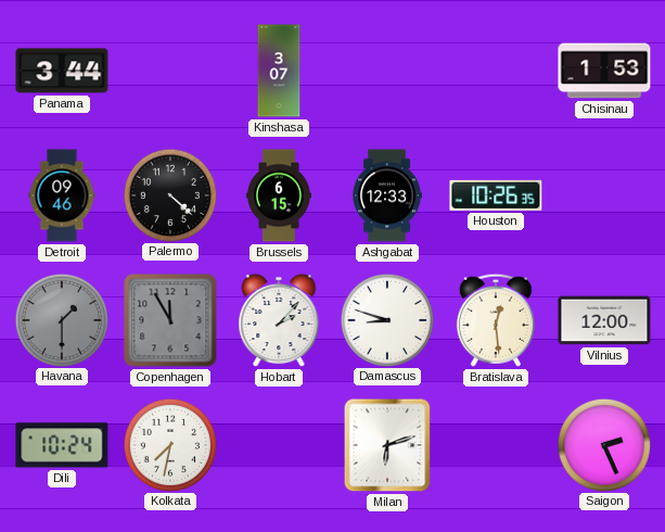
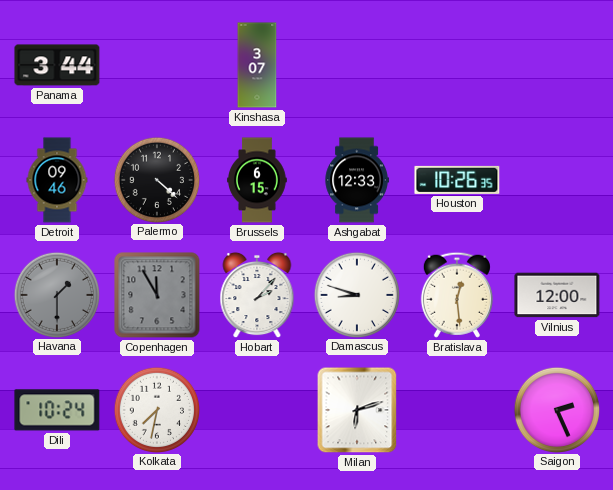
Chisinau: 1:53 -> none (604, 71)
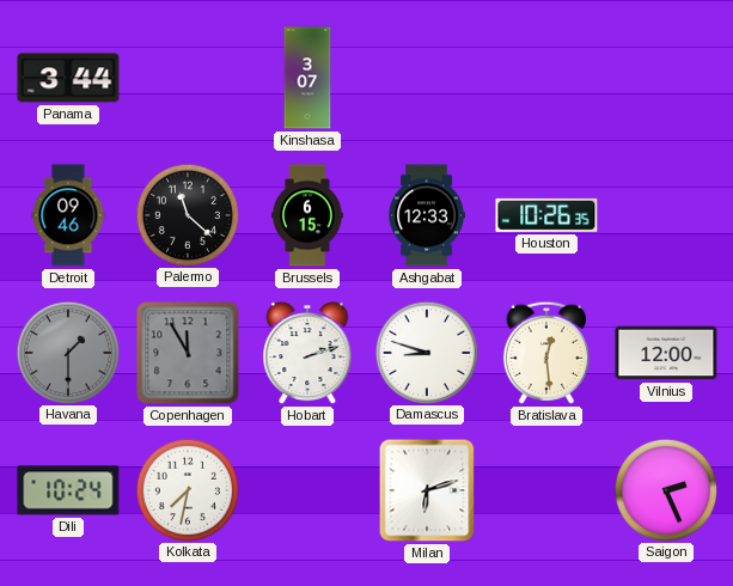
Palermo: 4:22 -> 11:22 (187, 214)
Hobart: 2:07 -> 2:12 (307, 353)
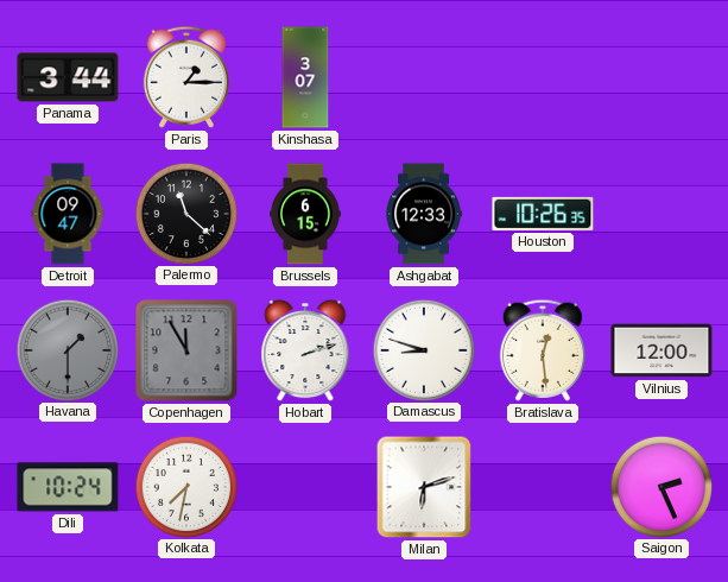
Paris: none -> 1:15 (186, 77)
Detroit: 09:46 -> 09:47 (68, 214)
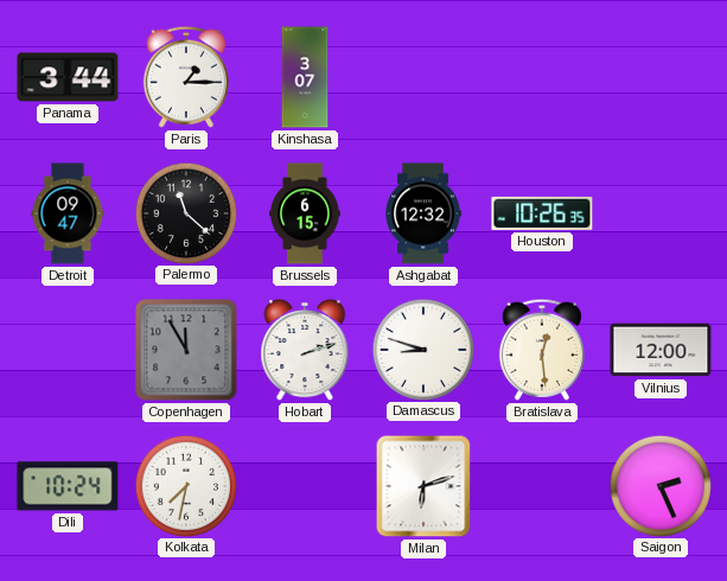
Ashgabat: 12:33 -> 12:32 (423, 213)
Havana: 1:30 -> none (67, 349)
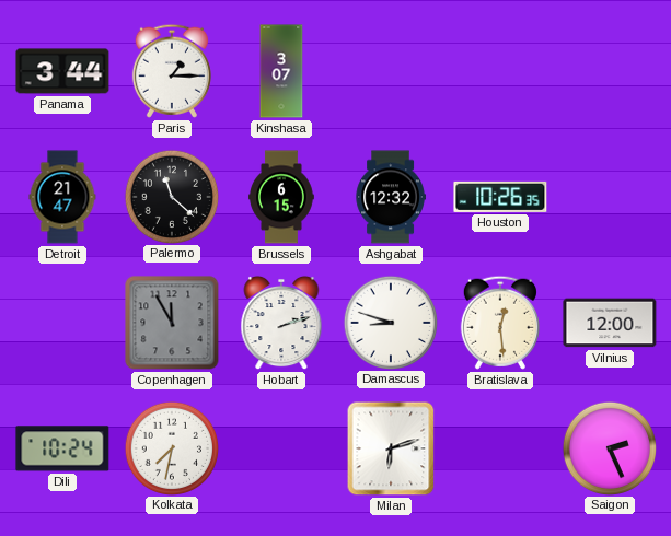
Detroit: 09:47 -> 21:47 (62, 197)
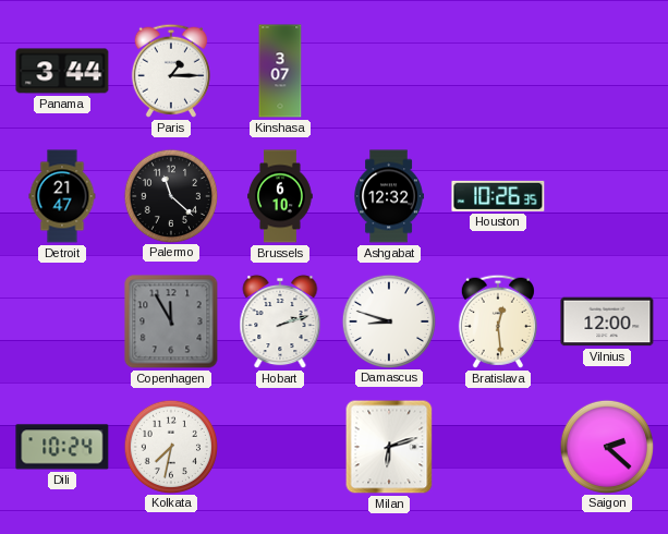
Brussels: 6:15 -> 6:10 (281, 196)
Saigon: 2:26 -> 2:22 (606, 446)
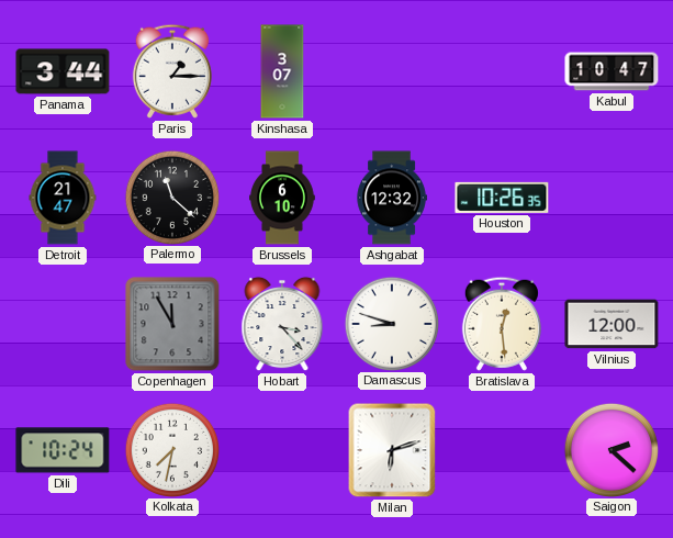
Kabul: none -> 10:47 (612, 71)
Hobart: 2:12 -> 3:23 (282, 324)
